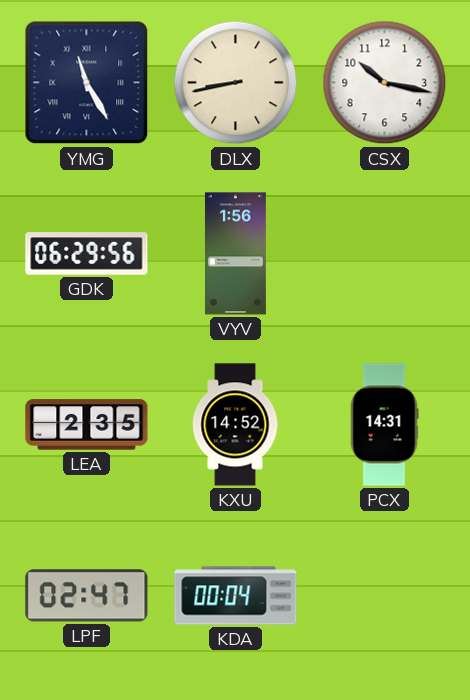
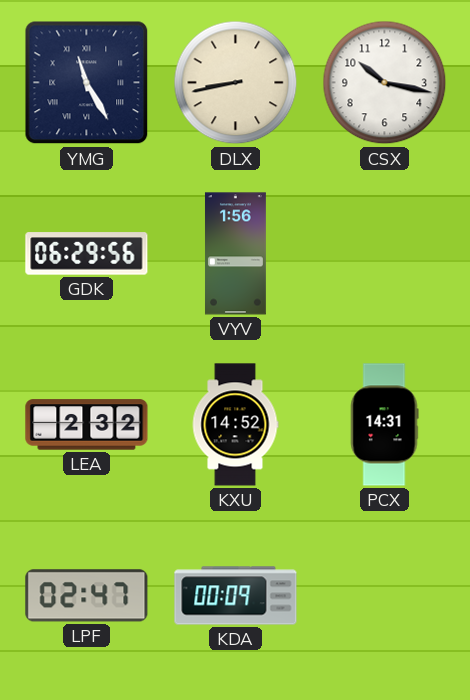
LEA: 2:35 -> 2:32 (87, 425)
KDA: 00:04 -> 00:09 (236, 596)
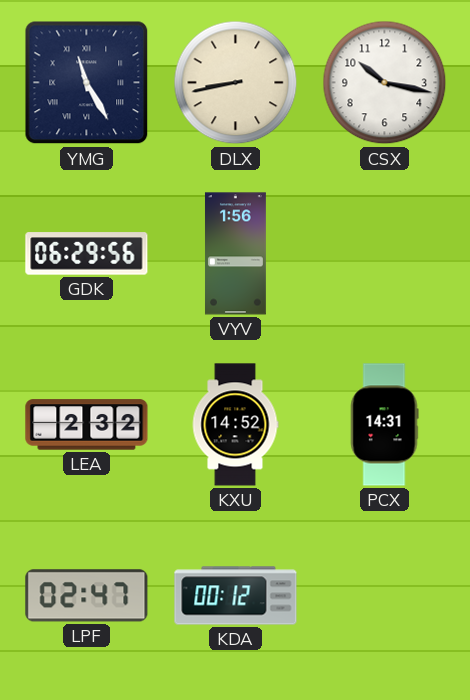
KDA: 00:09 -> 00:12 (236, 596)
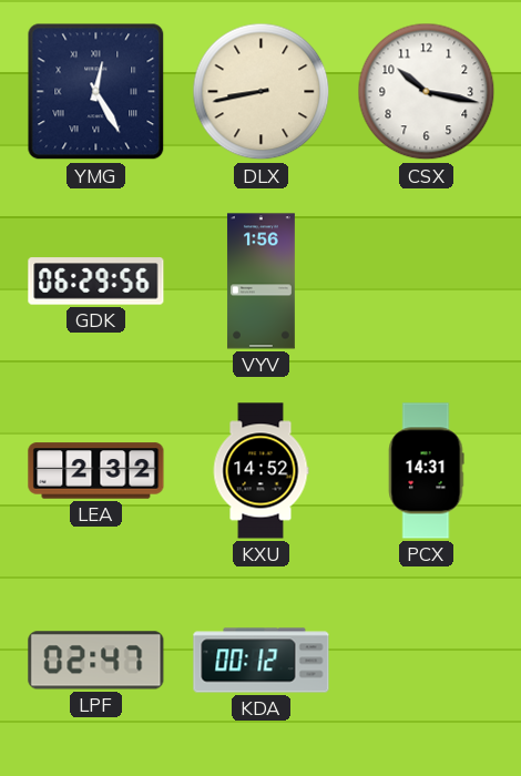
YMG: 11:25 -> 12:25 (96, 92)
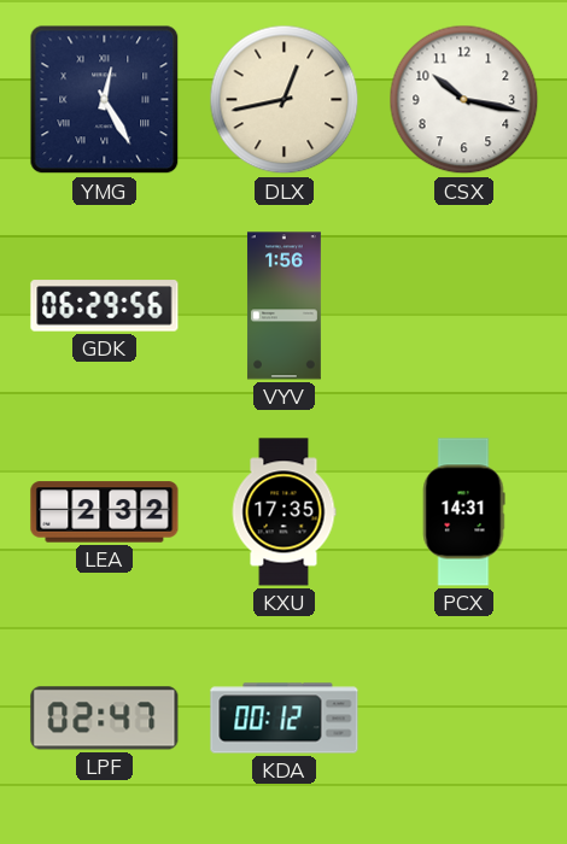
DLX: 8:43 -> 12:43 (285, 100)
KXU: 14:52 -> 17:35 (283, 512)
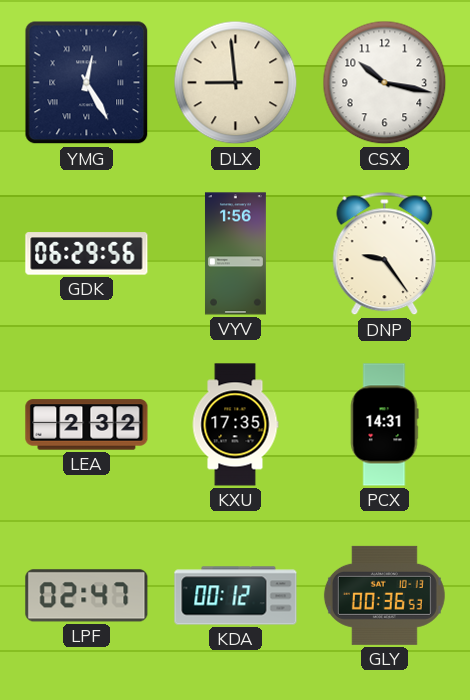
DLX: 12:43 -> 8:59 (236, 83)
DNP: none -> 9:24 (385, 254)
GLY: none -> 00:36 (384, 595)
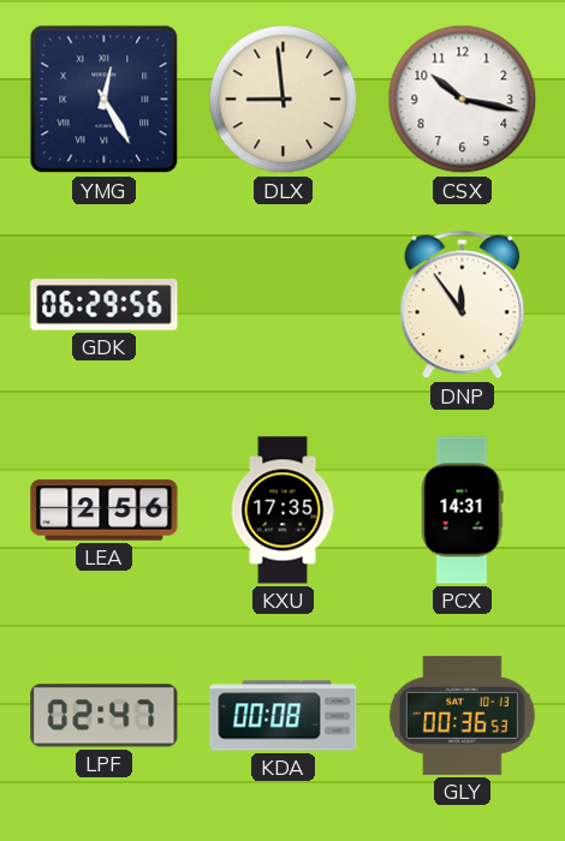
VYV: 1:56 -> none (235, 254)
DNP: 9:24 -> 11:54 (463, 305)
LEA: 2:32 -> 2:56 (105, 511)
KDA: 00:12 -> 00:08 (284, 716)
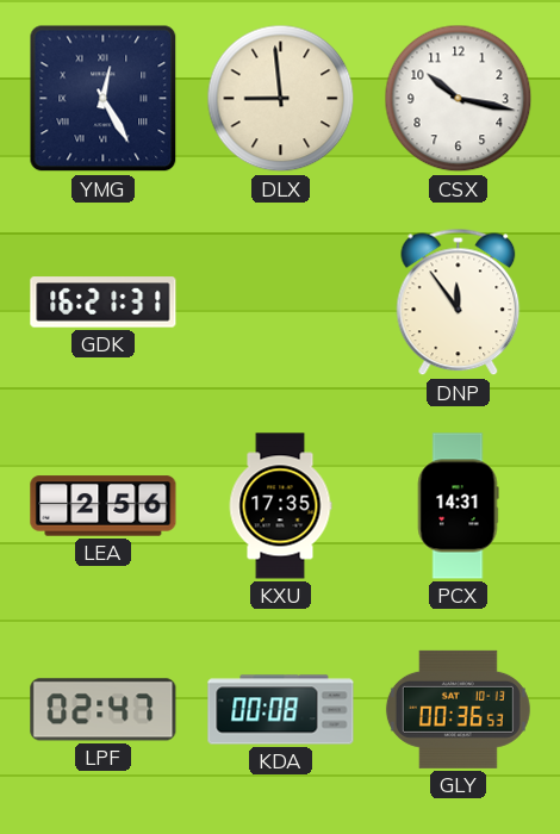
GDK: 06:29 -> 16:21 (104, 303)
